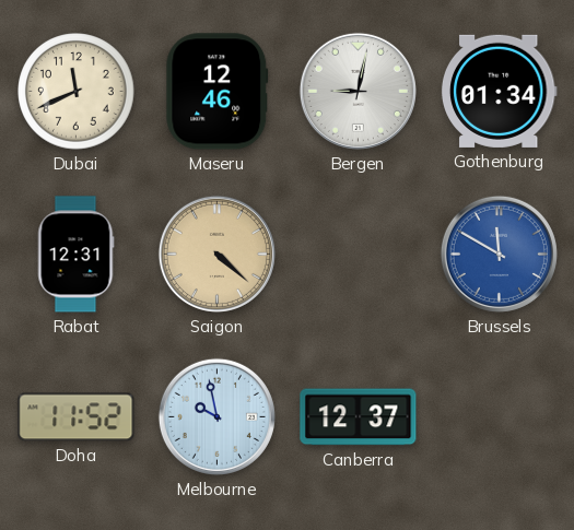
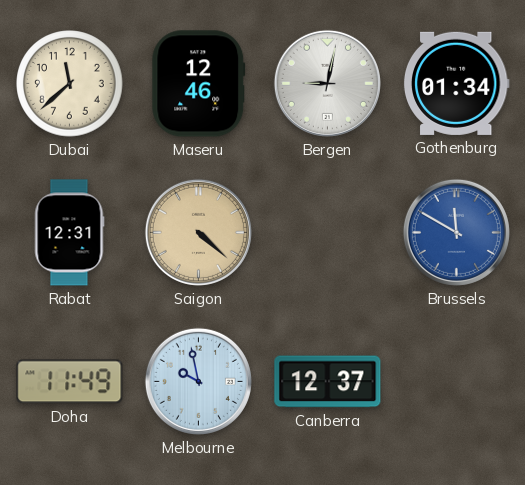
Dubai: 11:41 -> 11:38 (70, 84)
Doha: 11:52 -> 11:49 (70, 382)
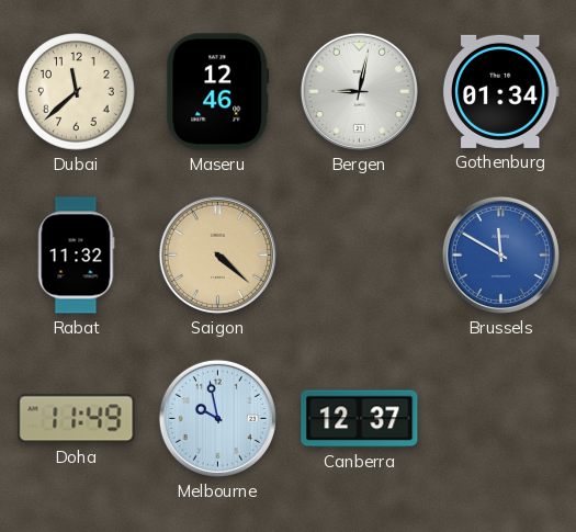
Rabat: 12:31 -> 11:32 (76, 256)
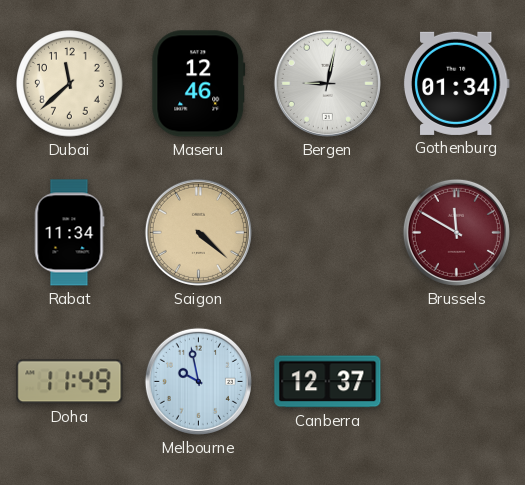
Rabat: 11:32 -> 11:34 (69, 233)
Brussels dial: blue -> burgundy (456, 232)
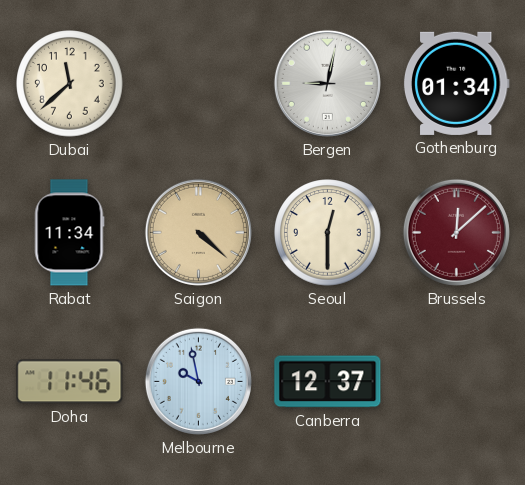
Maseru: 12:46 -> none (199, 84)
Seoul: none -> 12:30 (328, 233)
Brussels: 11:50 -> 12:08 (456, 232)
Doha: 11:49 -> 11:46 (70, 382)
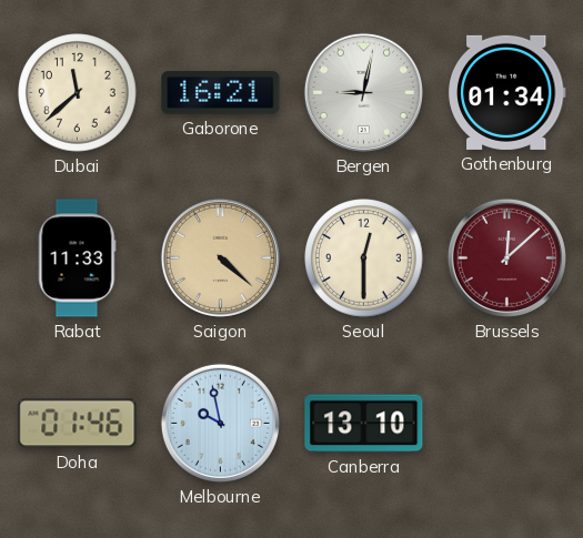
Gaborone: none -> 16:21 (221, 93)
Rabat: 11:34 -> 11:33 (77, 258)
Doha: 11:46 -> 01:46 (78, 424)
Canberra: 12:37 -> 13:10 (364, 424)
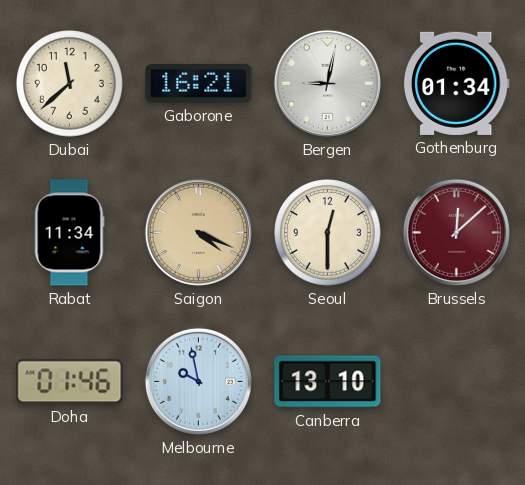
Rabat: 11:33 -> 11:34 (69, 233)
Saigon: 4:22 -> 4:19 (198, 232)
